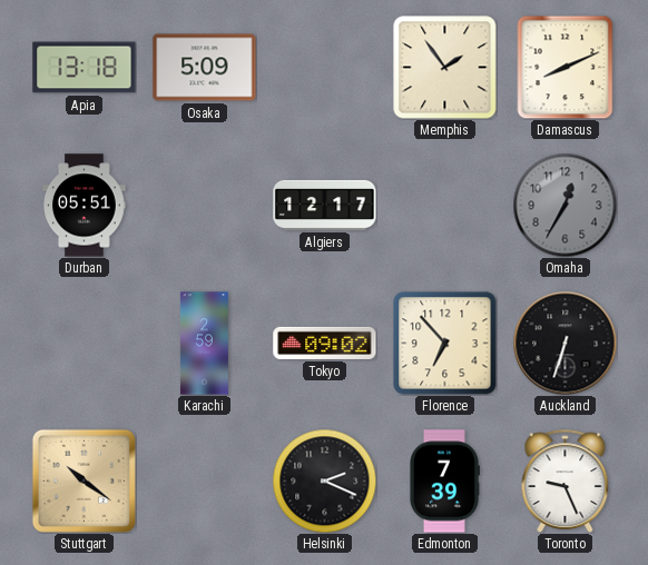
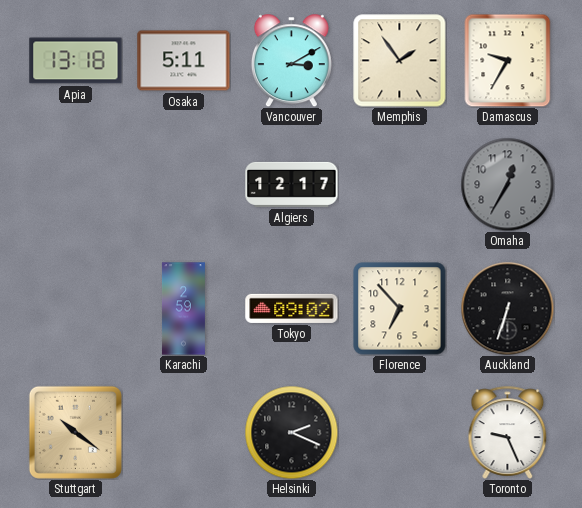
Osaka: 5:09 -> 5:11 (184, 61)
Vancouver: none -> 3:10 (291, 60)
Damascus: 8:11 -> 9:35 (508, 60)
Durban: 05:51 -> none (85, 206)
Edmonton: 7:39 -> none (445, 482)
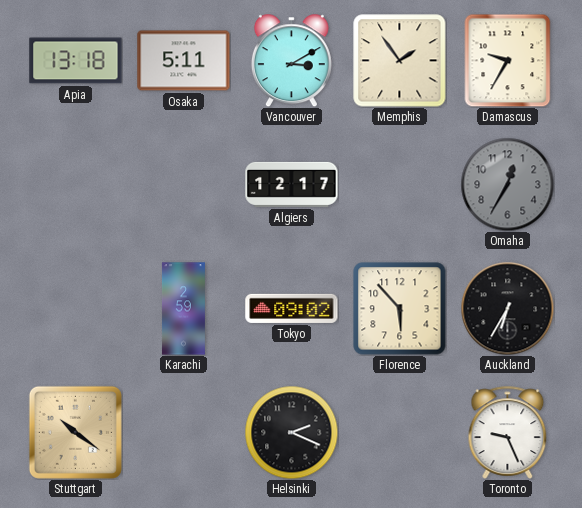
Florence: 6:53 -> 5:53 (400, 309)
Auckland: 6:33 -> 6:35 (507, 308)
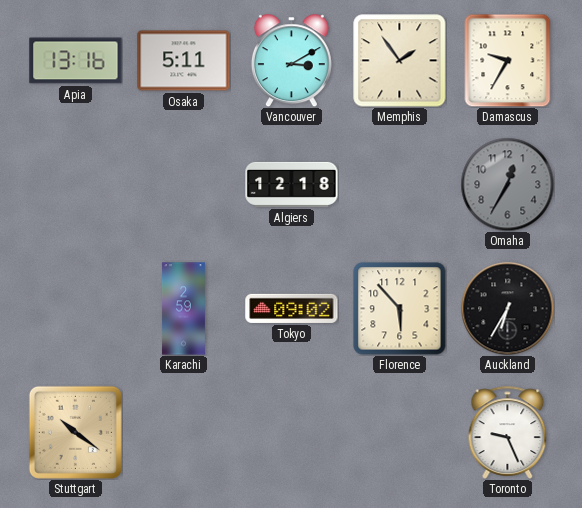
Apia: 13:18 -> 13:16 (76, 61)
Algiers: 12:17 -> 12:18 (292, 184)
Helsinki: 2:19 -> none (291, 432)
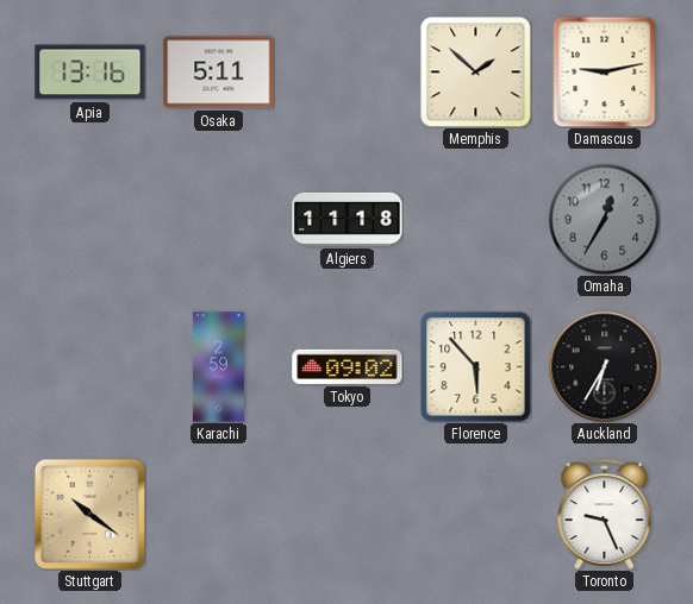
Vancouver: 3:10 -> none (291, 60)
Memphis: 1:54 -> 1:52 (476, 73)
Damascus: 9:35 -> 9:13 (605, 71)
Algiers: 12:18 -> 11:18 (348, 219)
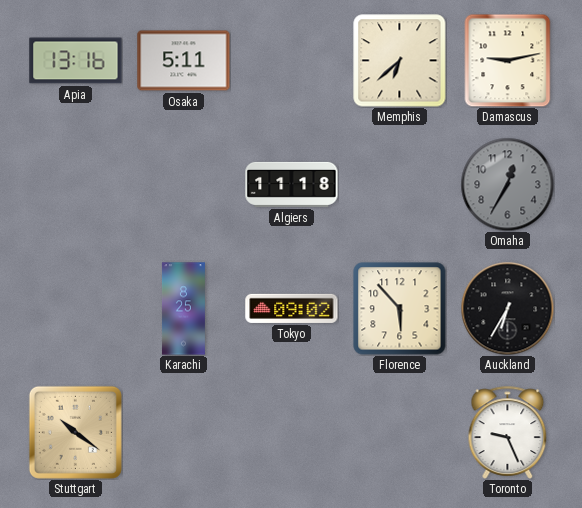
Memphis: 1:52 -> 6:38 (400, 61)
Karachi: 2:59 -> 8:25 (183, 309)
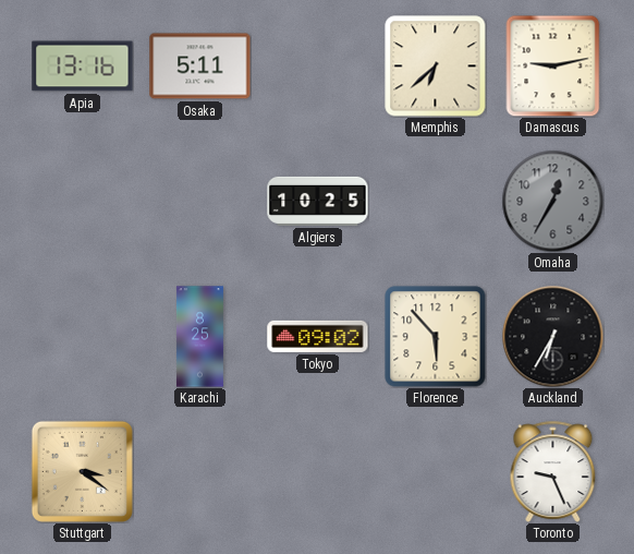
Algiers: 11:18 -> 10:25 (318, 201)
Stuttgart: 10:21 -> 3:21 (82, 471)
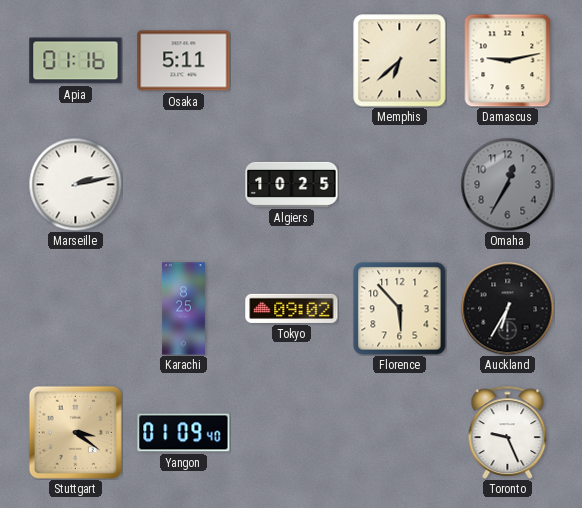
Apia: 13:16 -> 01:16 (76, 61)
Marseille: none -> 2:13 (75, 184)
Yangon: none -> 01:09 (184, 433)
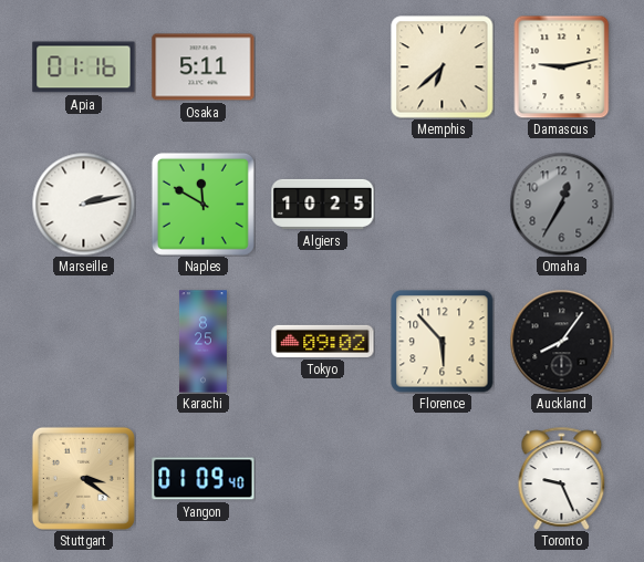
Naples: none -> 11:50 (202, 204)
Auckland: 6:35 -> 8:06 (561, 341)
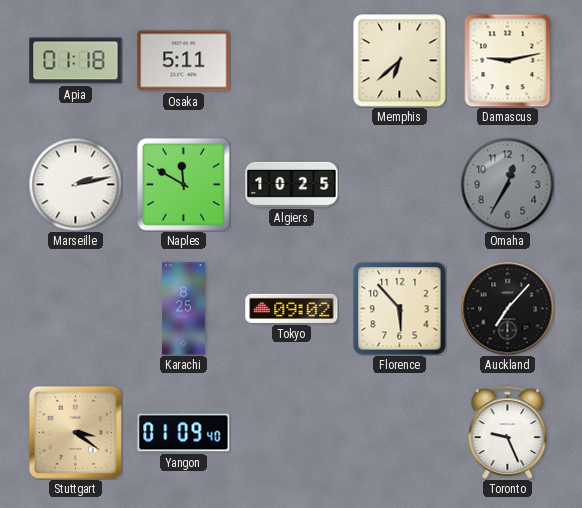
Apia: 01:16 -> 01:18 (76, 61)
Auckland: 8:06 -> 7:07 (507, 308)
